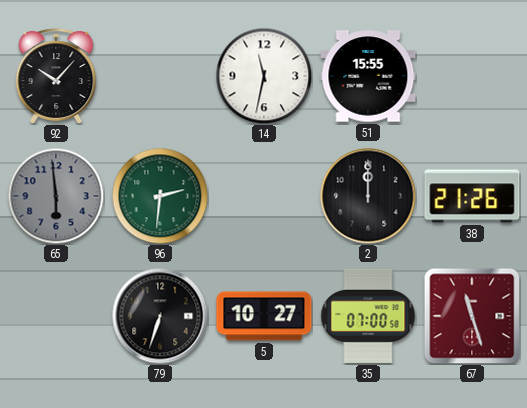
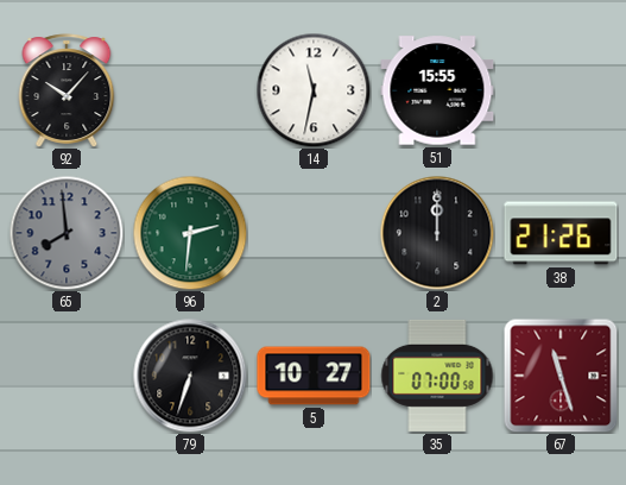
65: 5:59 -> 7:59 (67, 233)
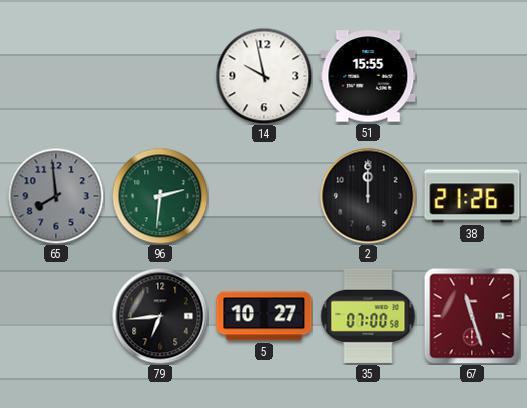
92: 10:07 -> none (67, 90)
14: 11:32 -> 9:58 (264, 76)
79: 6:33 -> 6:44 (160, 316)
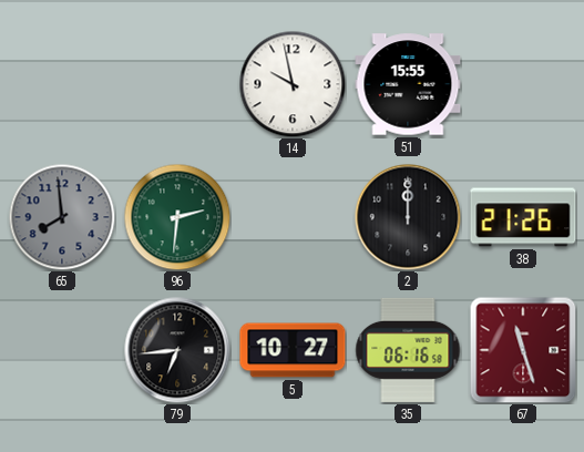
35: 07:00 -> 06:16 (408, 350)
